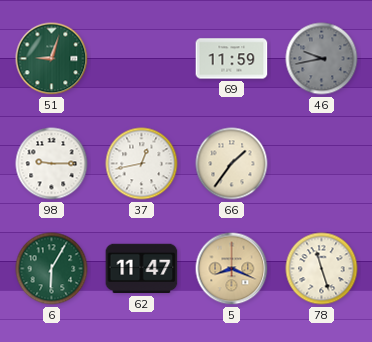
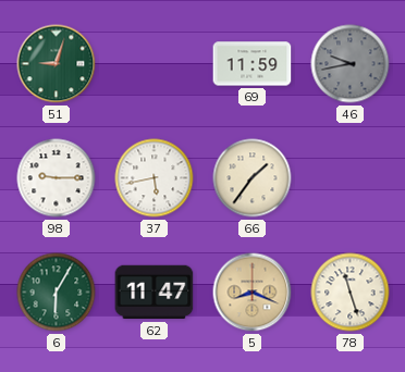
37: 12:43 -> 5:43 (155, 178)
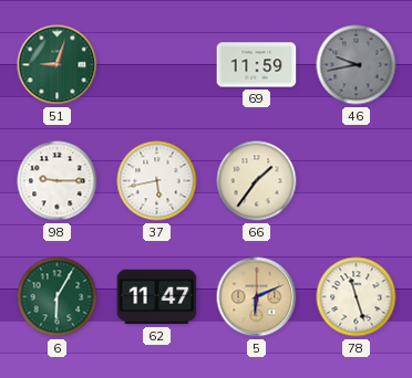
5: 8:19 -> 6:11 (257, 297)
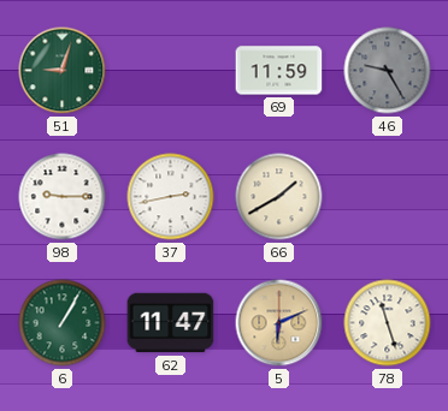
46: 9:43 -> 9:25 (388, 71)
37: 5:43 -> 2:43 (171, 197)
66: 1:36 -> 1:40 (279, 197)
6: 6:05 -> 1:05 (63, 323)
